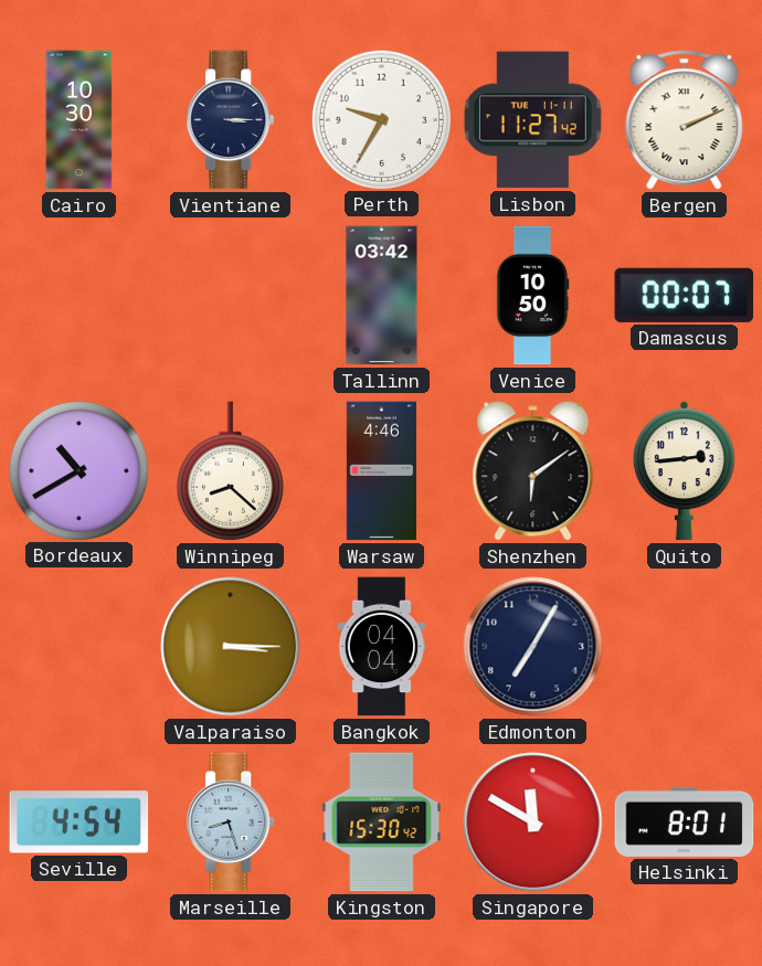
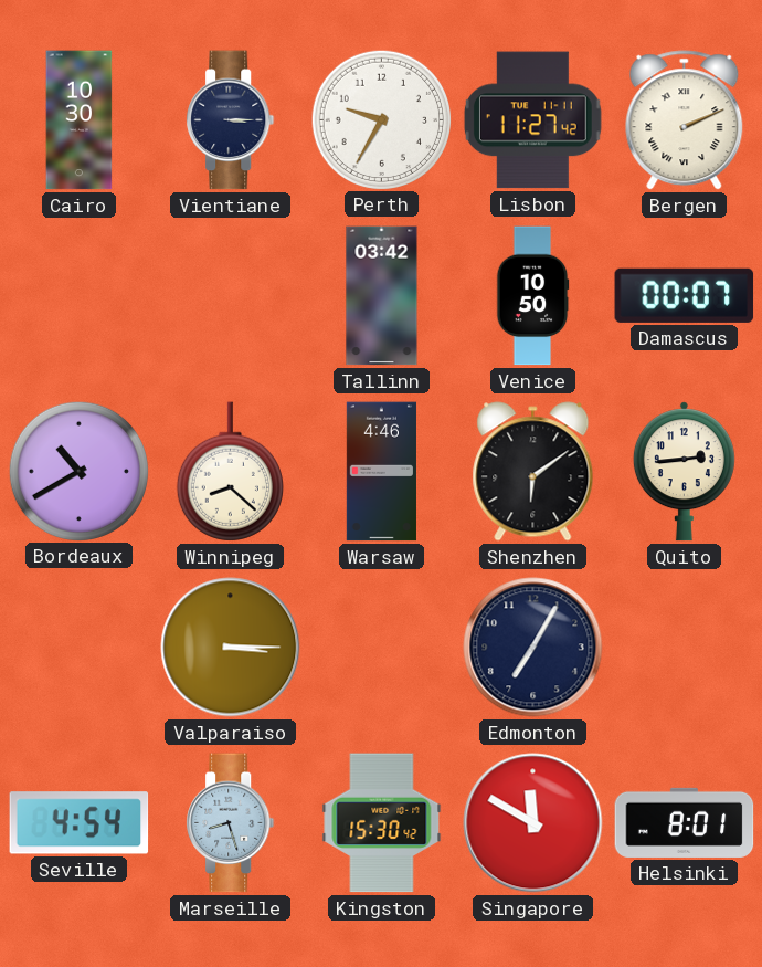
Bangkok: 04:04 -> none (382, 647)
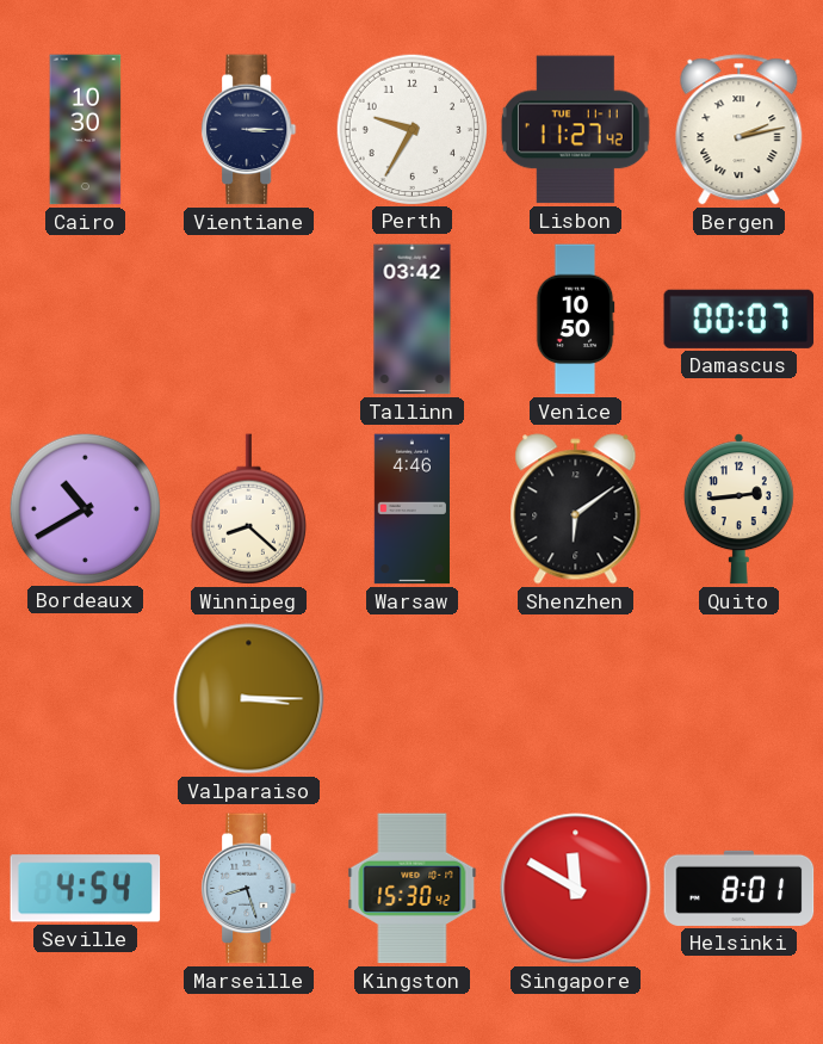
Bergen: 2:11 -> 2:13 (740, 130)
Edmonton: 7:05 -> none (533, 648)
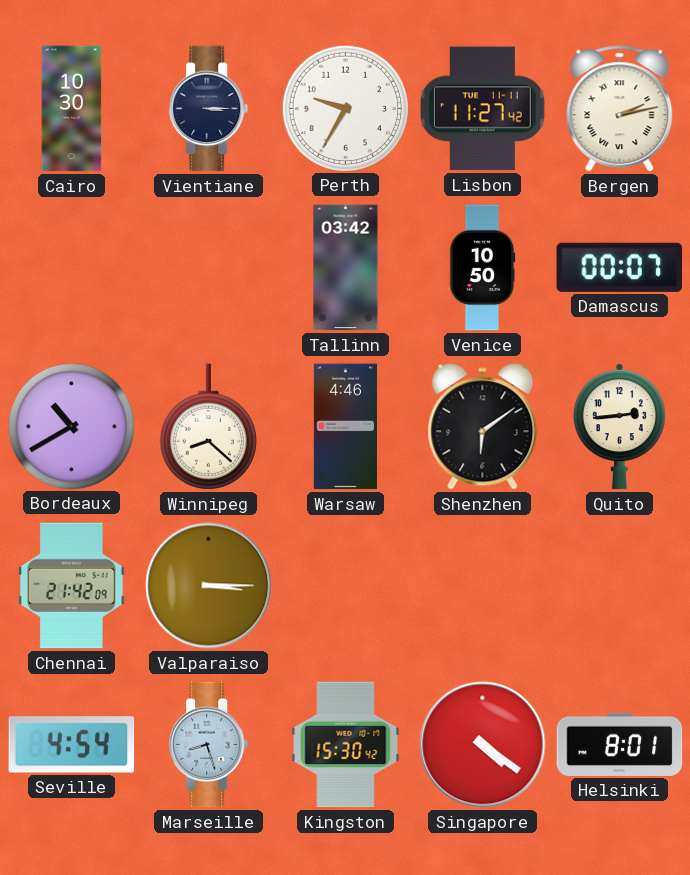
Chennai: none -> 21:42 (72, 586)
Singapore: 11:50 -> 4:21 (483, 745)
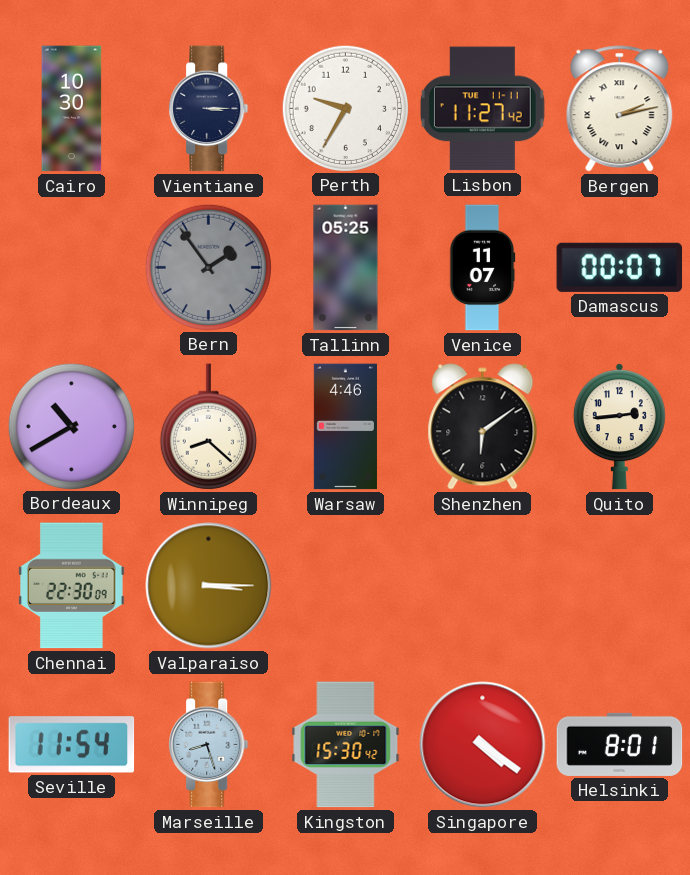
Bern: none -> 1:54 (208, 267)
Tallinn: 03:42 -> 05:25 (346, 268)
Venice: 10:50 -> 11:07 (482, 268)
Chennai: 21:42 -> 22:30 (72, 586)
Seville: 4:54 -> 11:54 (72, 745)
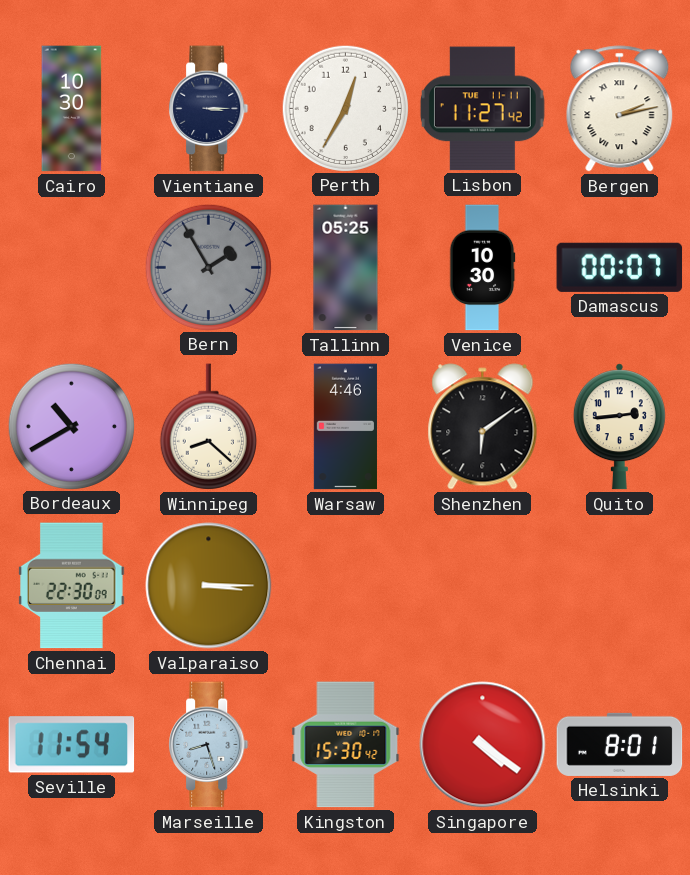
Perth: 9:35 -> 12:35 (345, 108)
Bern: 1:54 -> 1:55 (208, 267)
Venice: 11:07 -> 10:30 (482, 268)
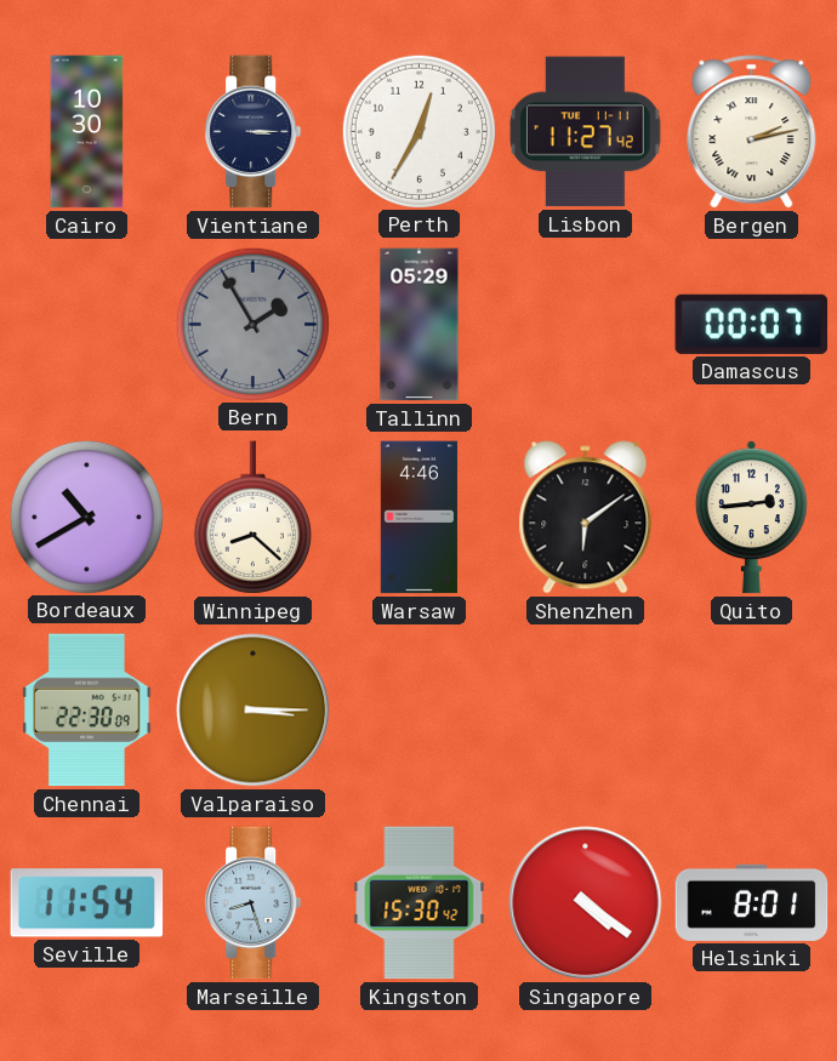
Tallinn: 05:25 -> 05:29 (420, 325)
Venice: 10:30 -> none (482, 268)
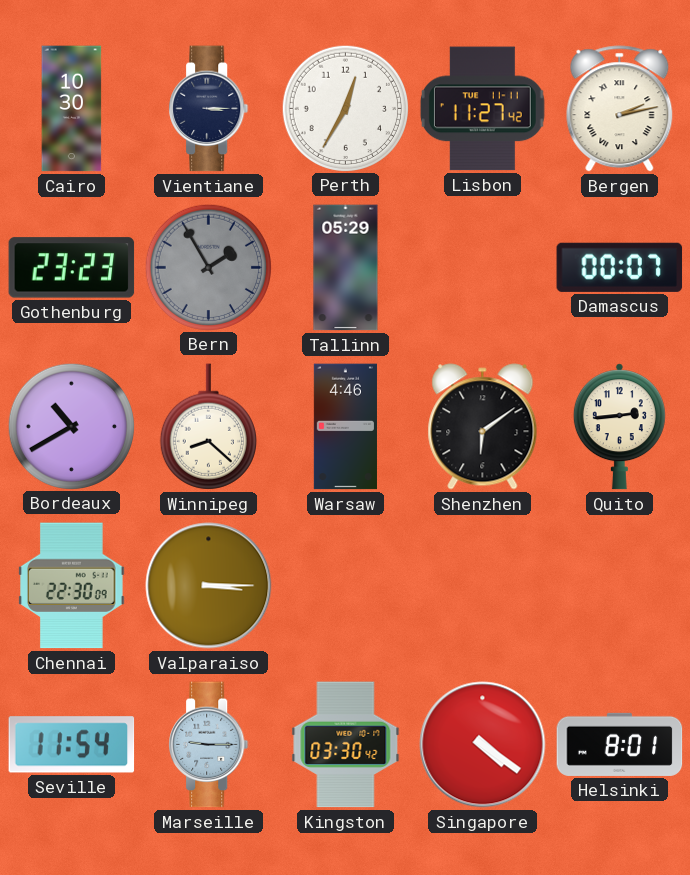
Gothenburg: none -> 23:23 (72, 268)
Marseille: 8:27 -> 9:15 (209, 745)
Kingston: 15:30 -> 03:30 (346, 745)
